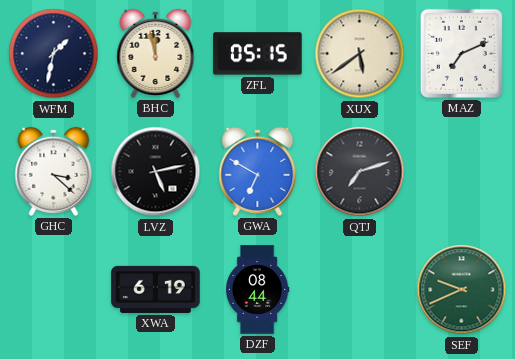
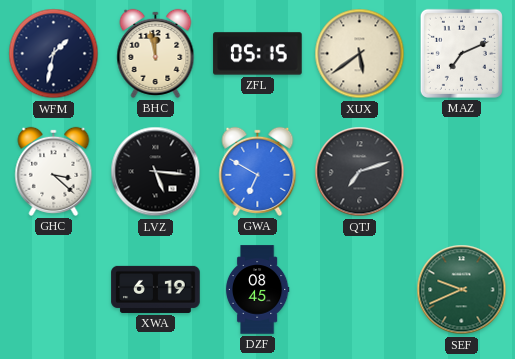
LVZ: 5:13 -> 5:16 (156, 172)
DZF: 08:44 -> 08:45 (257, 290)
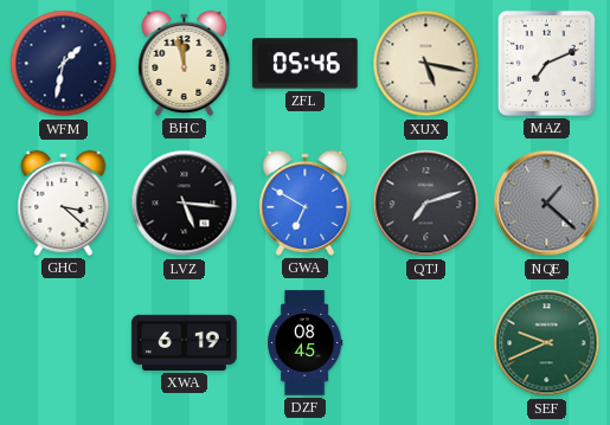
ZFL: 05:15 -> 05:46 (306, 64)
XUX: 5:39 -> 5:17 (426, 64)
NQE: none -> 1:22 (547, 204)
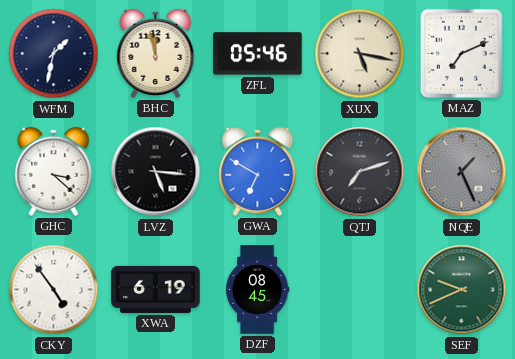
NQE: 1:22 -> 1:26 (462, 172)
CKY: none -> 4:54 (54, 290)
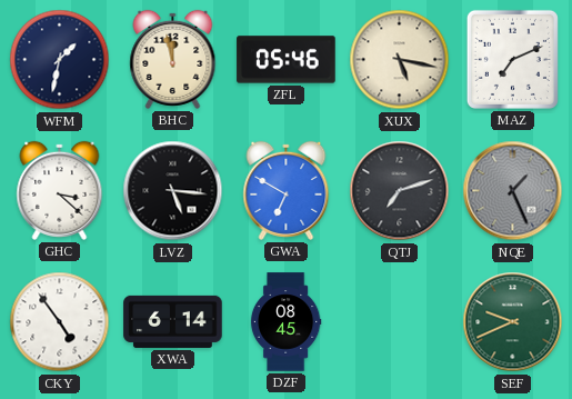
XWA: 6:19 -> 6:14 (173, 321)
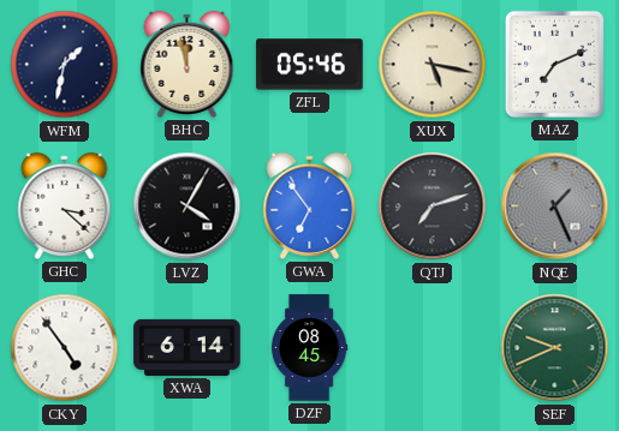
LVZ: 5:16 -> 4:05 (188, 206)
GWA: 6:50 -> 6:54 (310, 205)
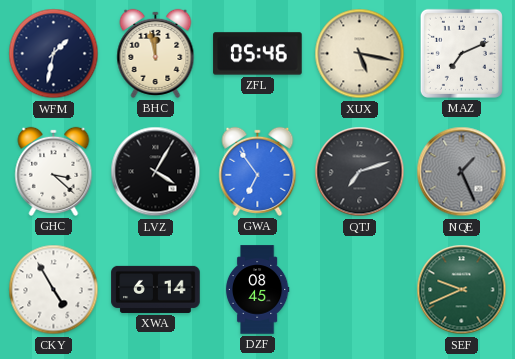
CKY: 4:54 -> 4:55 (54, 290)
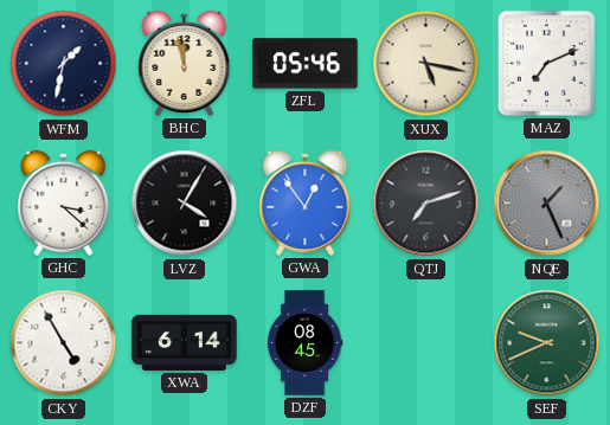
GWA: 6:54 -> 12:54 (306, 202)
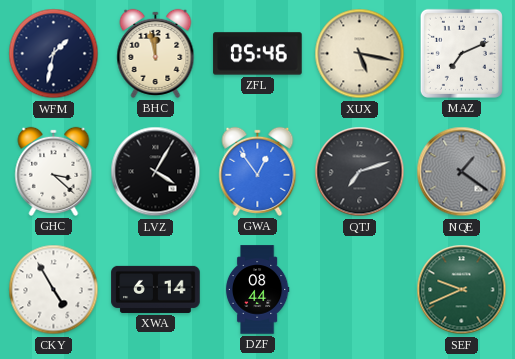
NQE: 1:26 -> 1:21 (462, 172)
DZF: 08:45 -> 08:44 (257, 290)
